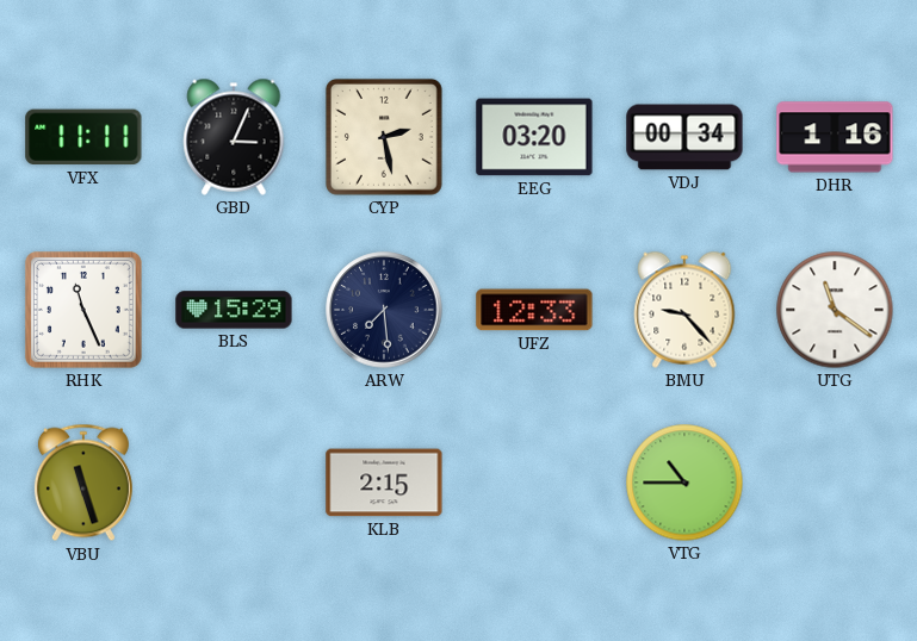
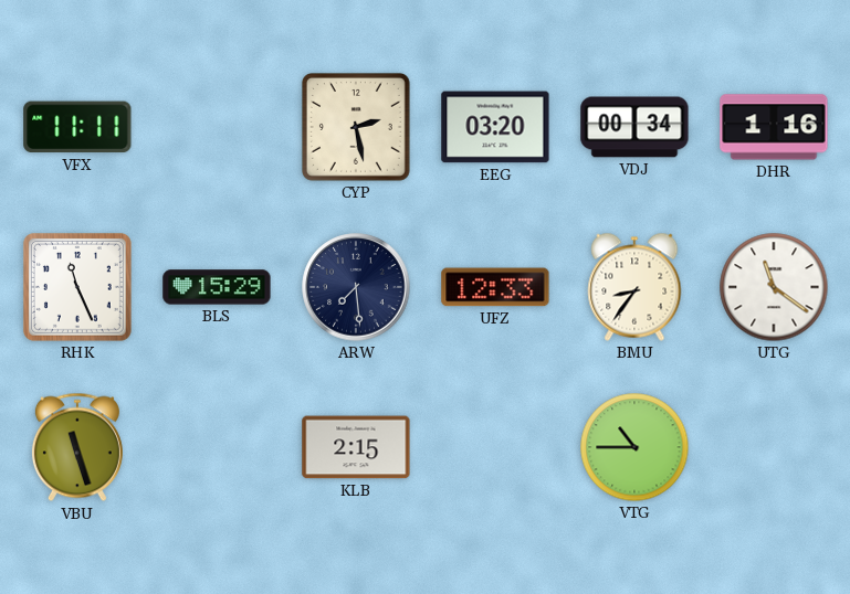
GBD: 3:04 -> none (234, 137)
BMU: 9:23 -> 8:36 (634, 287)
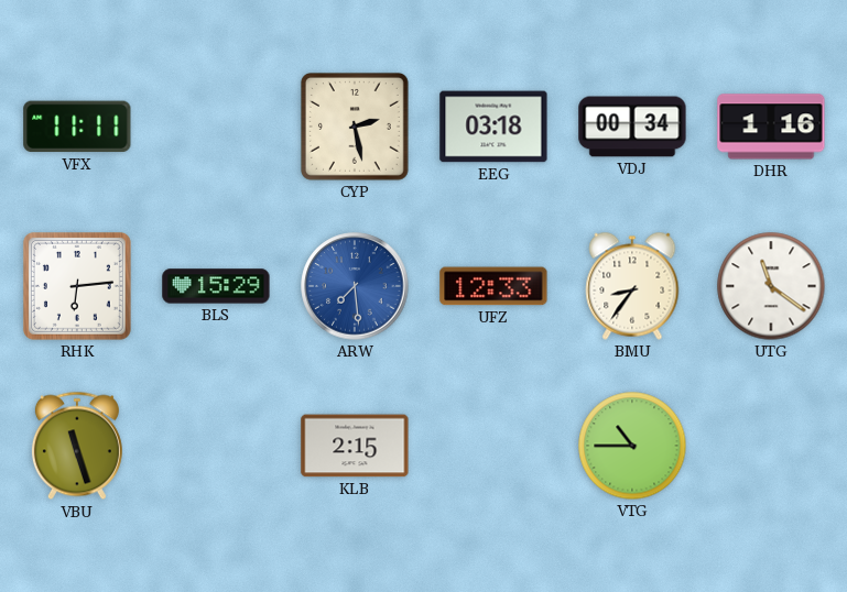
EEG: 03:20 -> 03:18 (493, 127)
RHK: 11:26 -> 6:14 (77, 286)
ARW dial: navy -> blue (355, 286)
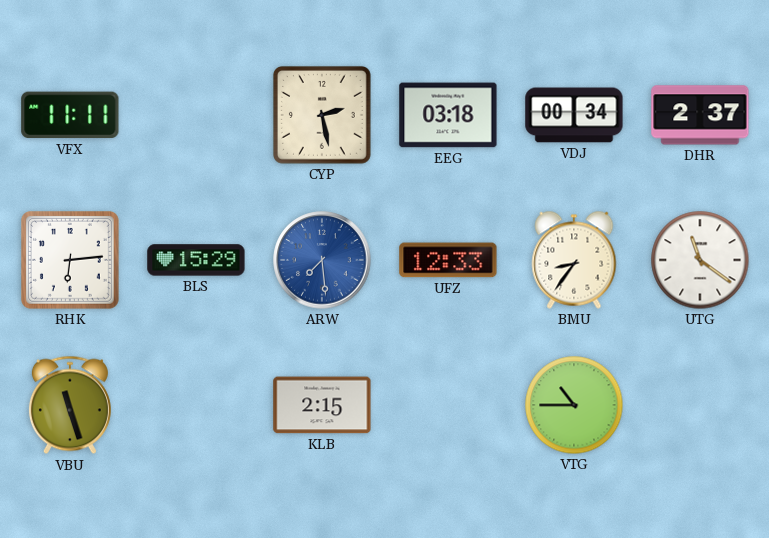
DHR: 1:16 -> 2:37 (700, 115)
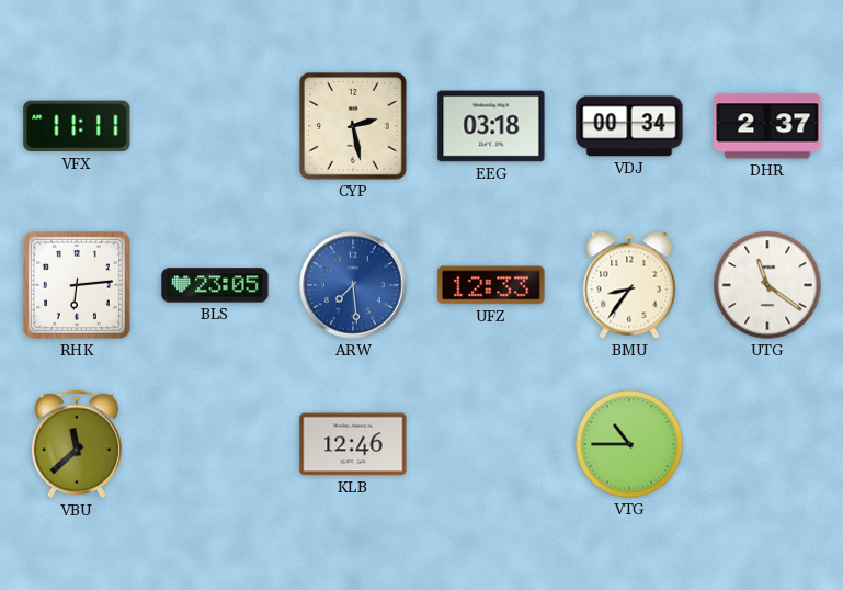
BLS: 15:29 -> 23:05 (215, 285)
VBU: 11:27 -> 11:38 (77, 444)
KLB: 2:15 -> 12:46 (353, 444)
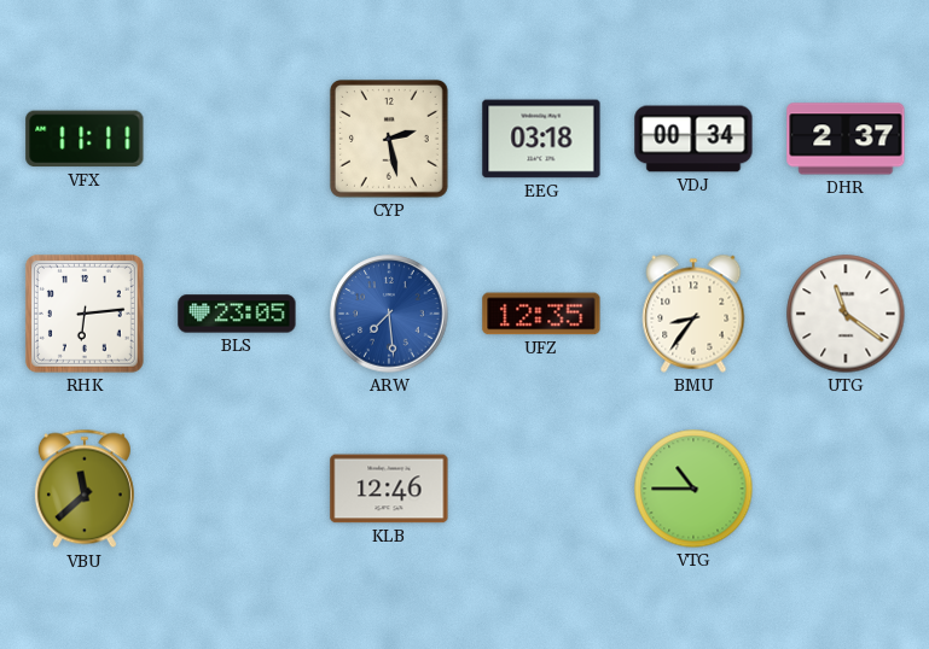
UFZ: 12:33 -> 12:35 (541, 314)
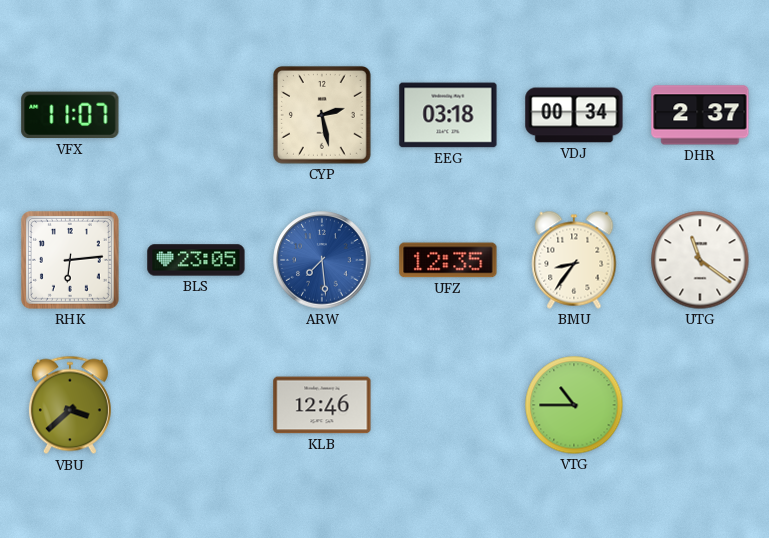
VFX: 11:11 -> 11:07 (70, 115)
VBU: 11:38 -> 3:38 (70, 405)
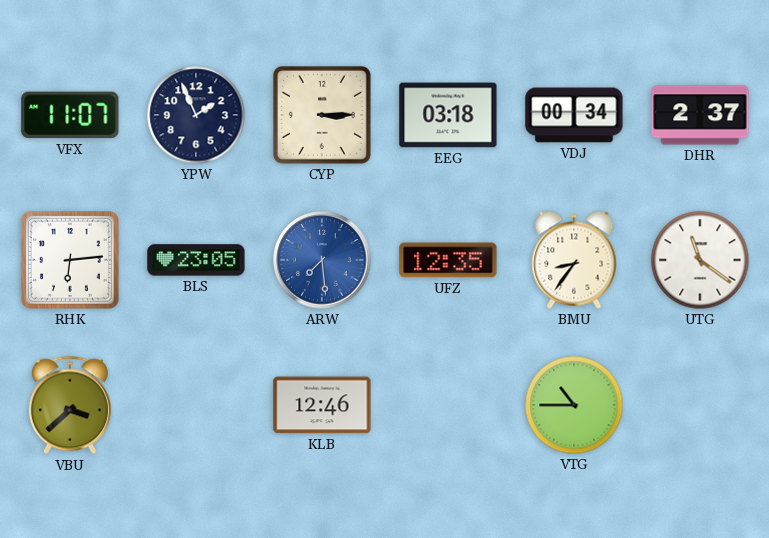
YPW: none -> 1:56 (196, 115)
CYP: 2:28 -> 3:15 (322, 115)
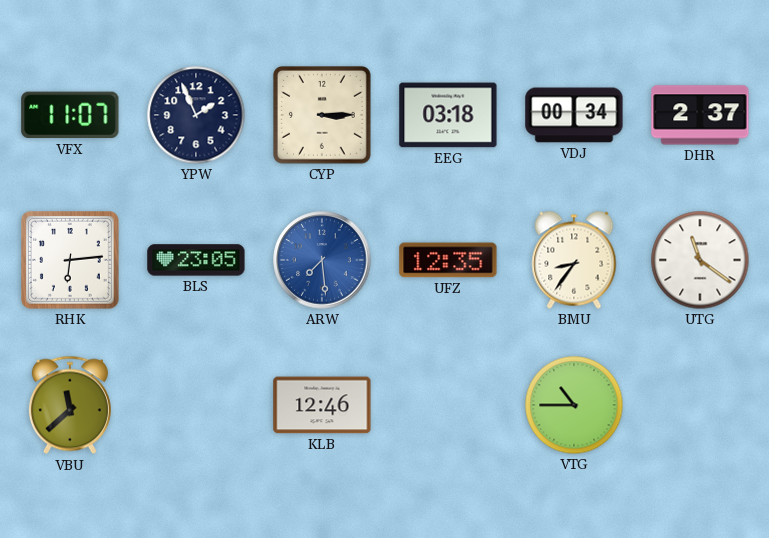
VBU: 3:38 -> 11:38 (70, 405)
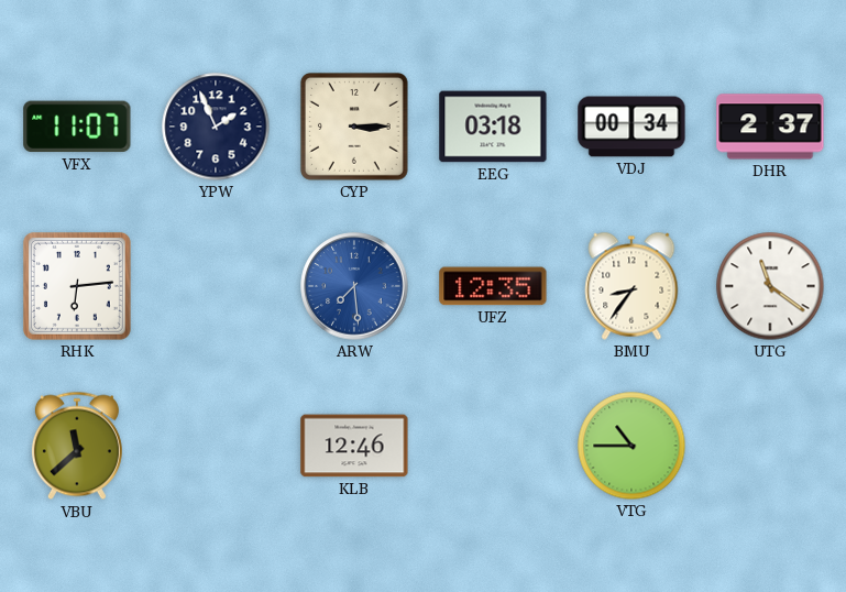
BLS: 23:05 -> none (196, 260)
